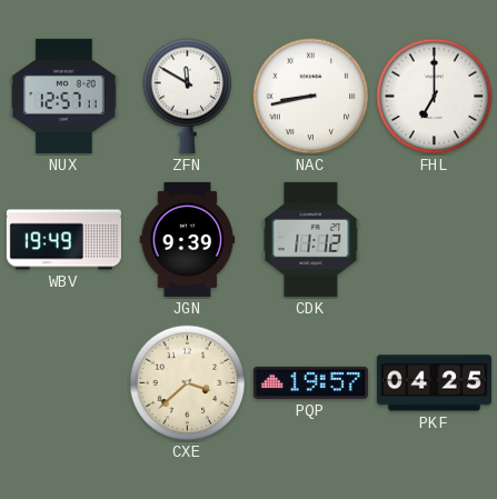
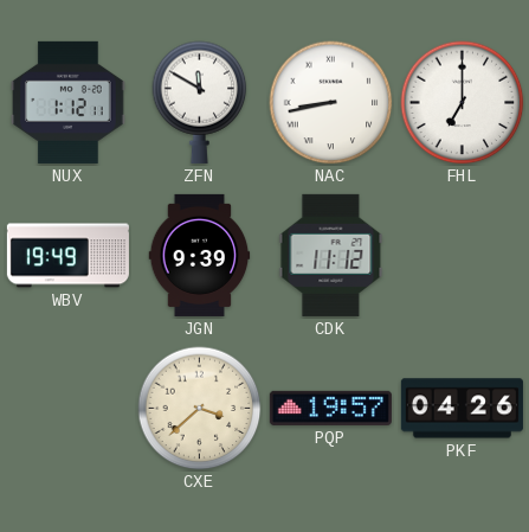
NUX: 12:57 -> 1:12 (69, 102)
PKF: 04:25 -> 04:26 (462, 409)
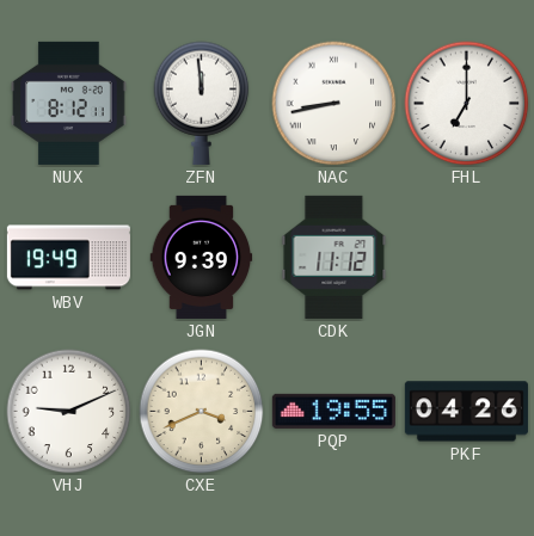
NUX: 1:12 -> 8:12 (69, 103)
ZFN: 11:50 -> 11:59 (202, 103)
VHJ: none -> 9:11 (69, 412)
CXE: 3:38 -> 3:41 (202, 412)
PQP: 19:57 -> 19:55 (333, 411)
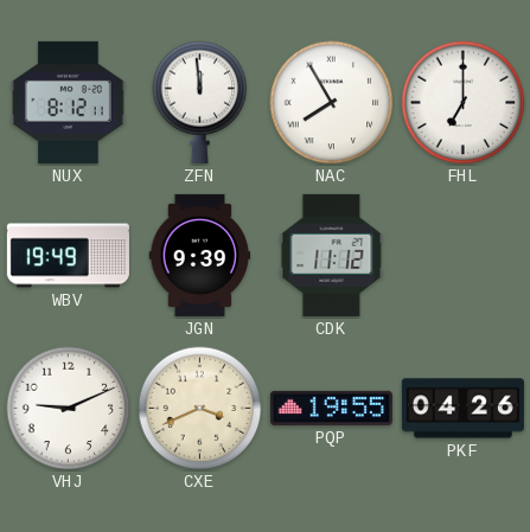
NAC: 8:43 -> 7:55 (332, 103)
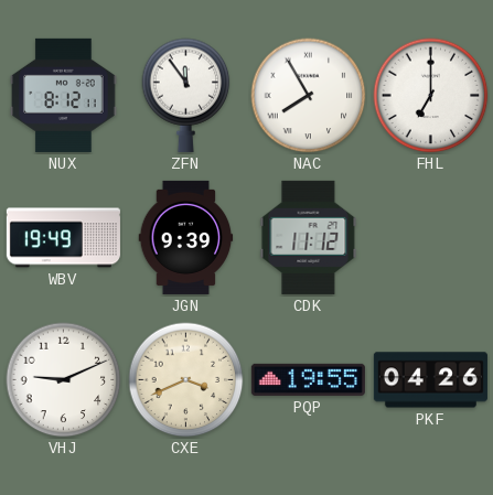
ZFN: 11:59 -> 11:54 (186, 95)
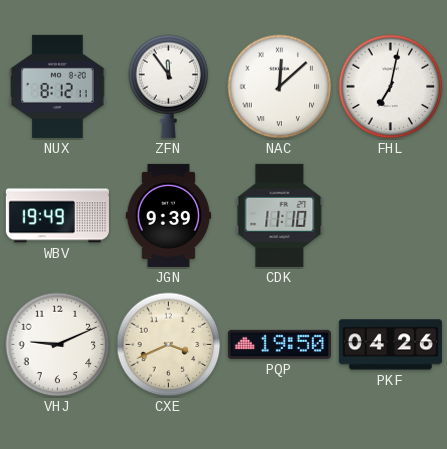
NAC: 7:55 -> 12:08 (280, 87)
FHL: 7:00 -> 7:02 (391, 87)
CDK: 11:12 -> 11:10 (280, 215)
PQP: 19:55 -> 19:50 (279, 344)
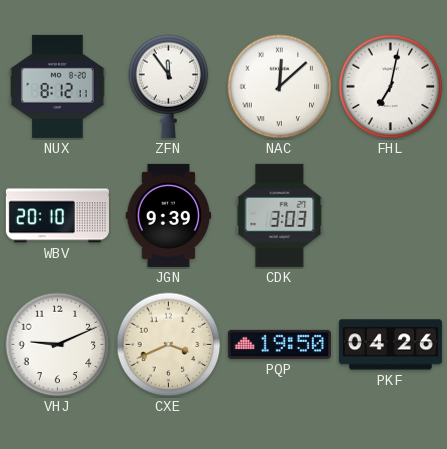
WBV: 19:49 -> 20:10 (57, 216)
CDK: 11:10 -> 3:03 (280, 215)
